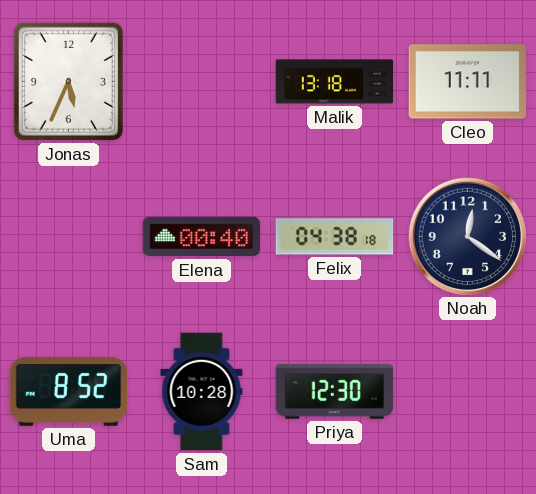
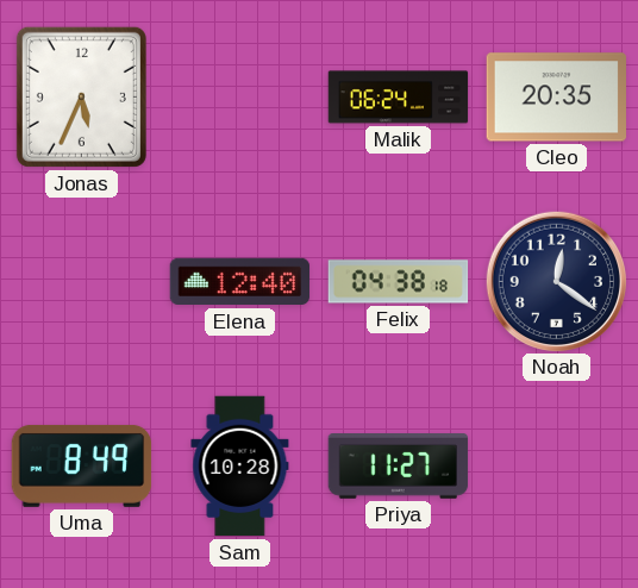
Malik: 13:18 -> 06:24 (399, 98)
Cleo: 11:11 -> 20:35 (557, 98)
Elena: 00:40 -> 12:40 (240, 282)
Uma: 8:52 -> 8:49 (82, 465)
Priya: 12:30 -> 11:27 (399, 467)
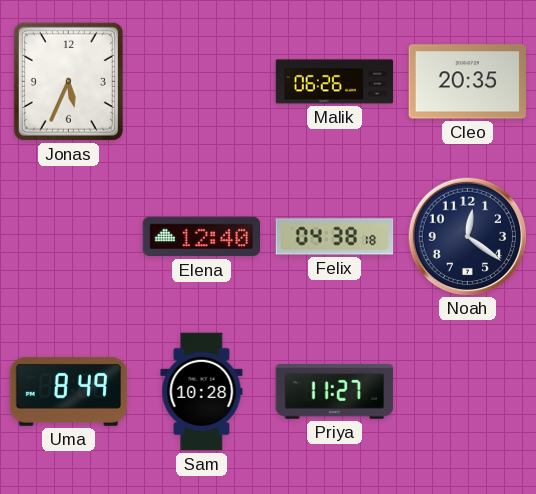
Malik: 06:24 -> 06:26 (335, 82)
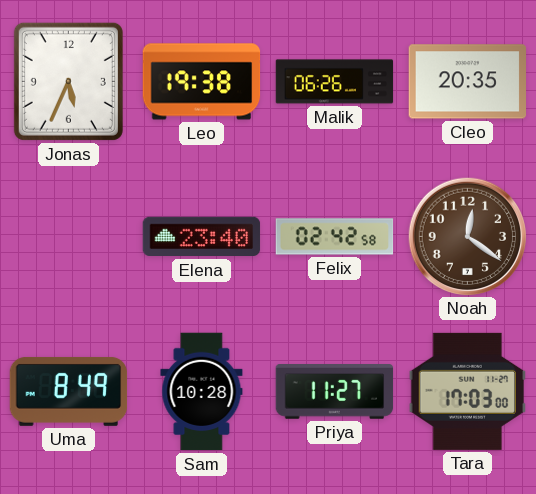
Leo: none -> 19:38 (202, 82)
Elena: 12:40 -> 23:40 (202, 237)
Felix: 04:38 -> 02:42 (335, 237)
Noah dial: navy -> brown (467, 236)
Tara: none -> 17:03 (467, 391)
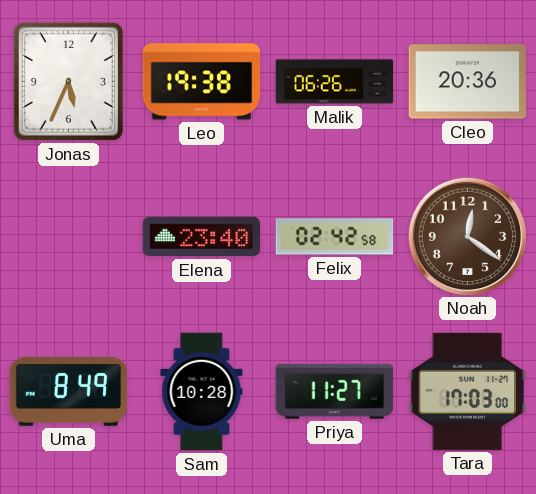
Cleo: 20:35 -> 20:36 (468, 82)
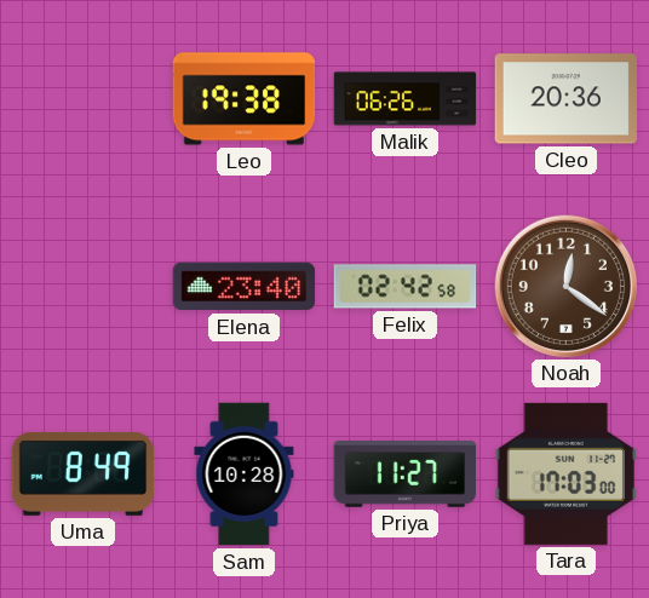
Jonas: 5:34 -> none (68, 81)
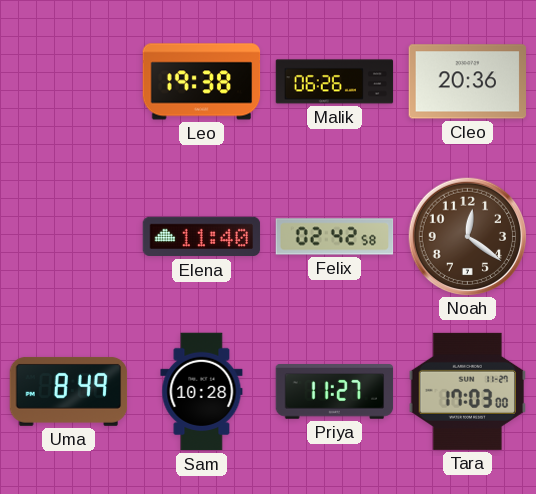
Elena: 23:40 -> 11:40 (202, 237)
